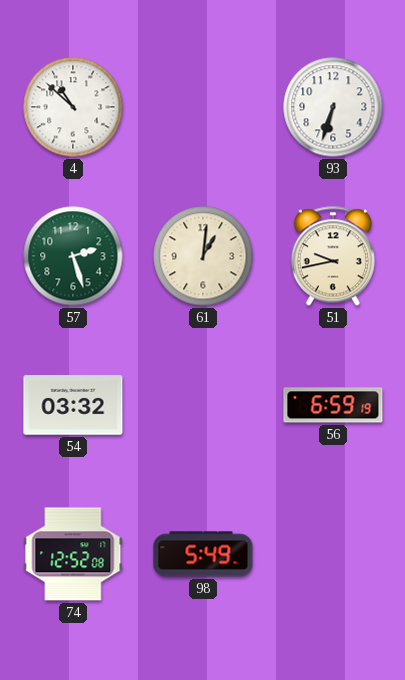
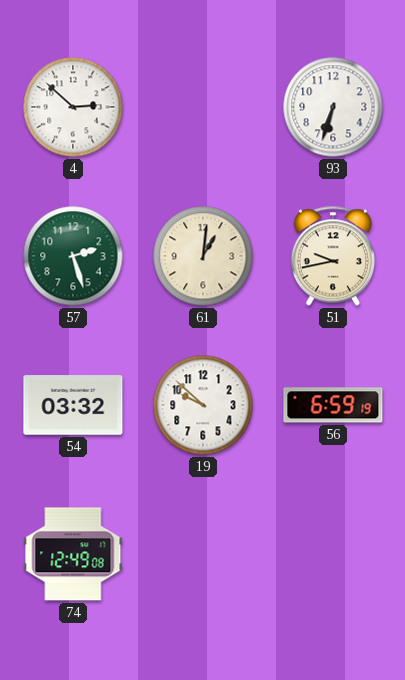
4: 10:52 -> 2:52 (73, 107)
19: none -> 9:52 (203, 405)
74: 12:52 -> 12:49 (73, 554)
98: 5:49 -> none (203, 554)
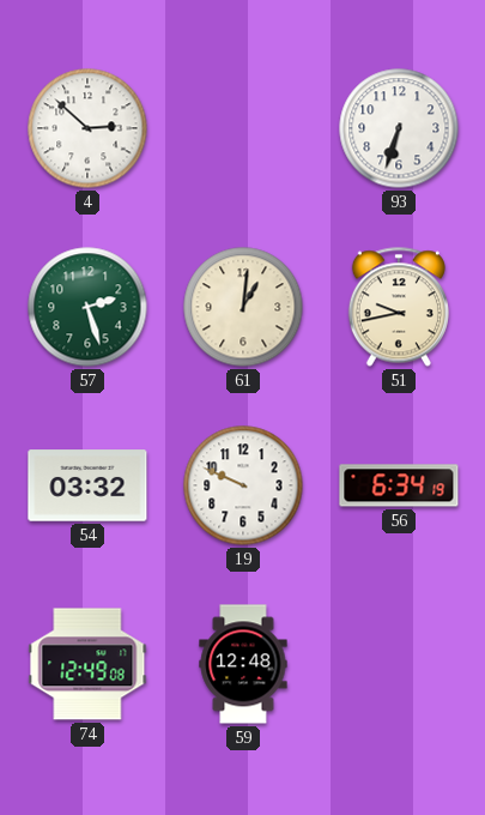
19: 9:52 -> 9:49 (243, 485)
56: 6:59 -> 6:34 (399, 485)
59: none -> 12:48 (243, 664)
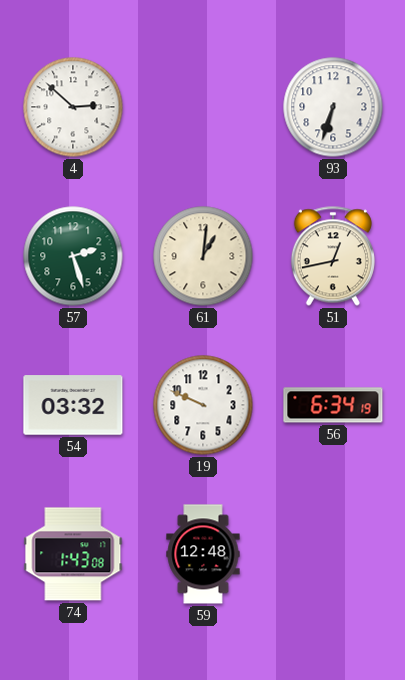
51: 9:43 -> 12:43 (333, 256)
74: 12:49 -> 1:43 (73, 554)
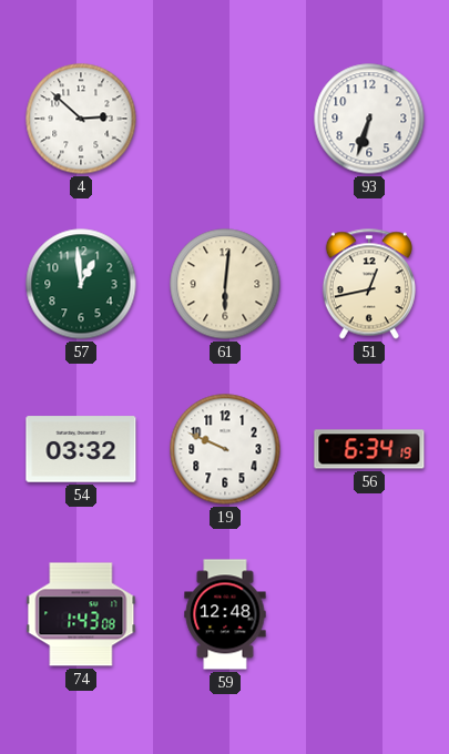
57: 2:27 -> 12:59 (81, 284)
61: 1:01 -> 6:01 (225, 284)
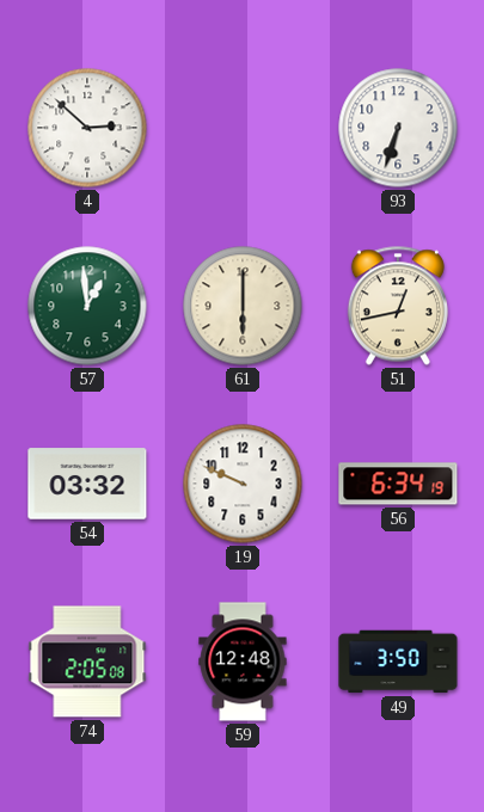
61: 6:01 -> 6:00 (243, 306)
74: 1:43 -> 2:05 (87, 662)
49: none -> 3:50 (398, 662)
